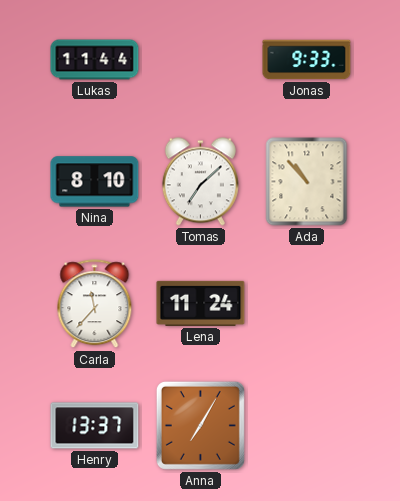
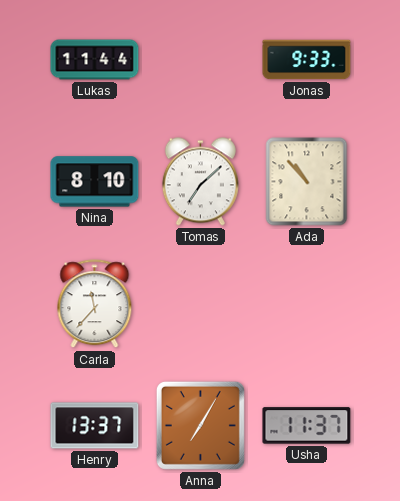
Lena: 11:24 -> none (201, 303)
Usha: none -> 11:37 (307, 426)
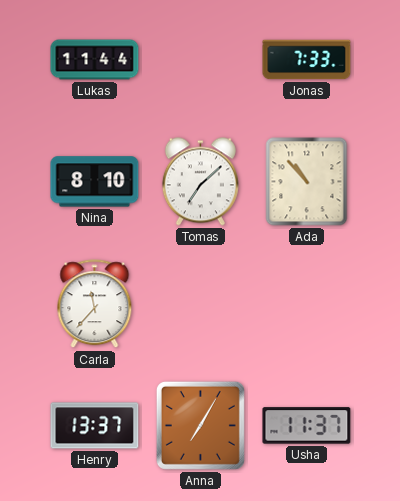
Jonas: 9:33 -> 7:33 (307, 60)
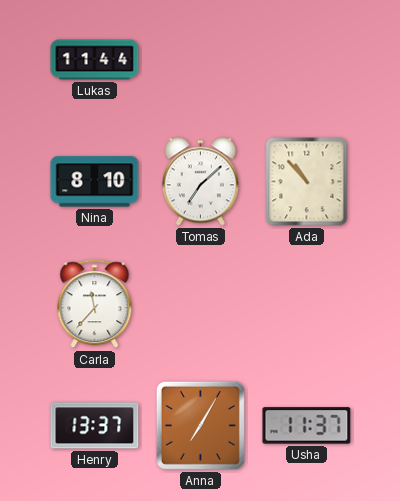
Jonas: 7:33 -> none (307, 60)
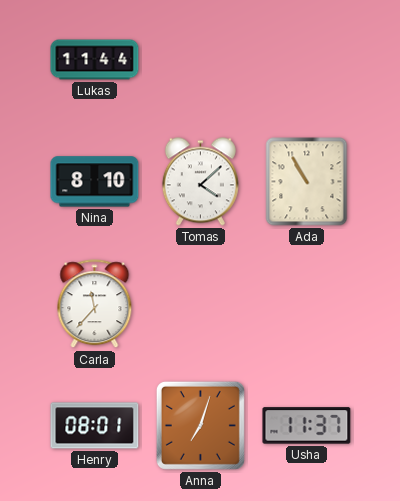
Tomas: 7:08 -> 4:08 (200, 182)
Ada: 10:53 -> 10:55 (307, 182)
Henry: 13:37 -> 08:01 (95, 426)
Anna: 7:05 -> 7:03 (200, 425)
